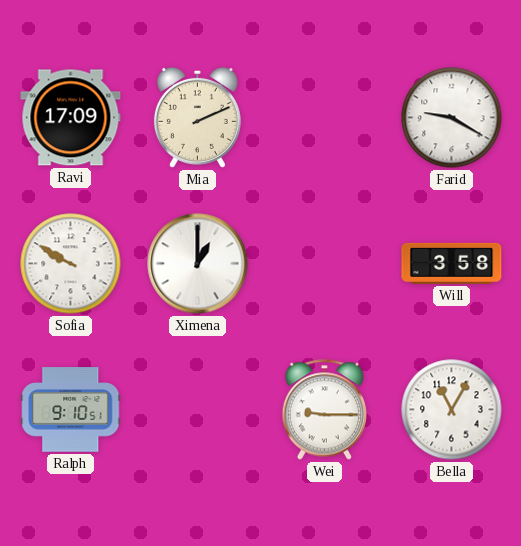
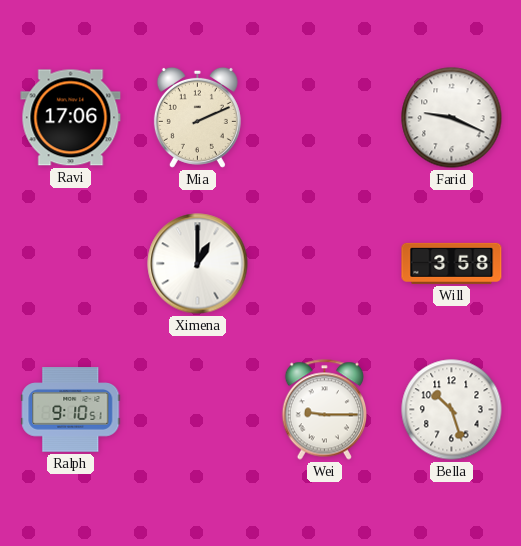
Ravi: 17:09 -> 17:06 (71, 118)
Farid: 9:20 -> 9:19 (452, 118)
Sofia: 9:50 -> none (71, 264)
Bella: 11:05 -> 10:27 (452, 410)
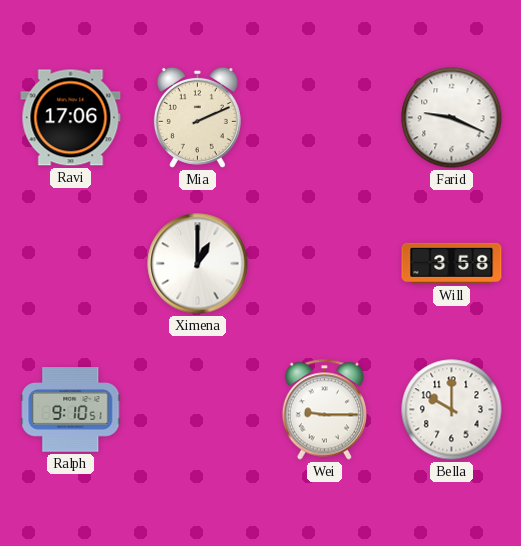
Bella: 10:27 -> 10:00 (452, 410)
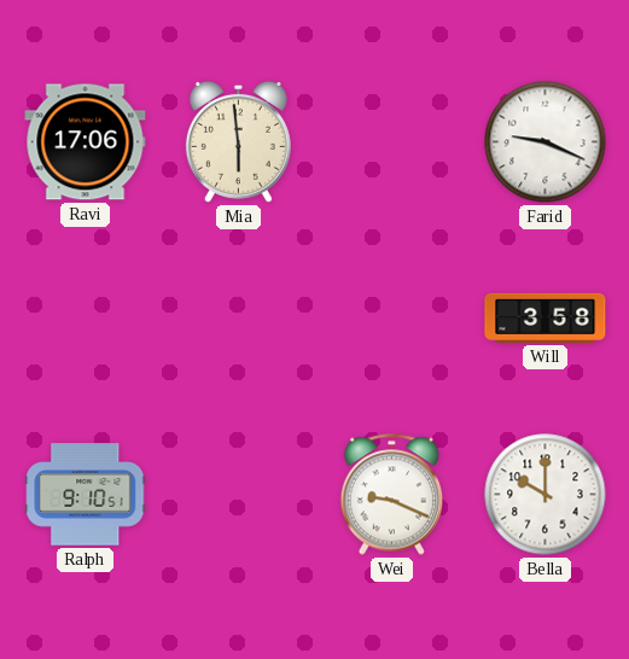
Mia: 2:11 -> 5:59 (238, 141)
Ximena: 1:00 -> none (198, 264)
Wei: 9:15 -> 9:19 (391, 495)
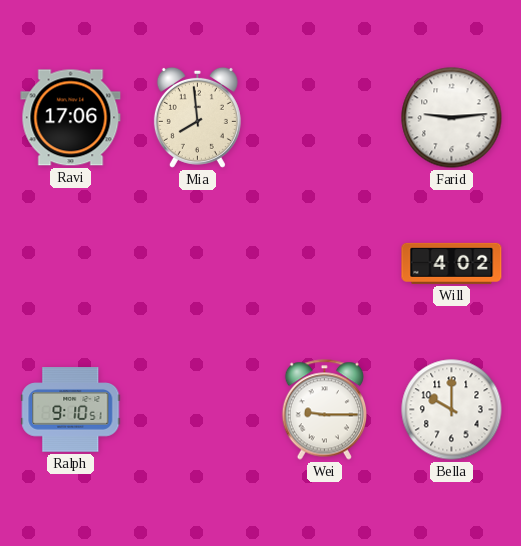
Mia: 5:59 -> 7:59 (197, 117)
Farid: 9:19 -> 9:14 (452, 118)
Will: 3:58 -> 4:02 (452, 263)
Wei: 9:19 -> 9:15 (324, 410)
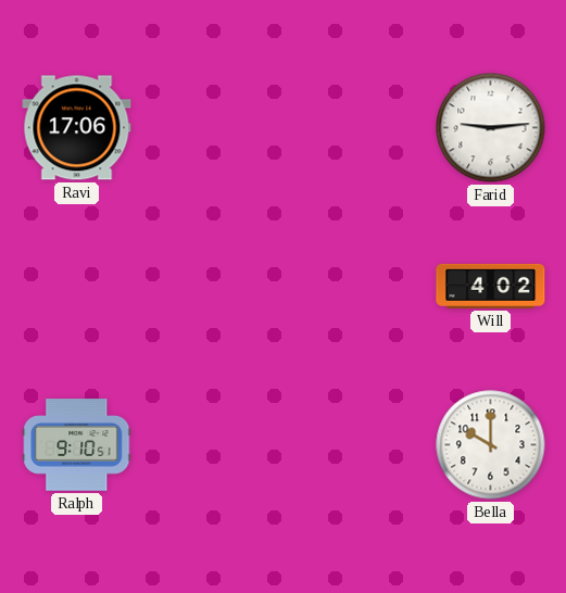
Mia: 7:59 -> none (197, 117)
Wei: 9:15 -> none (324, 410)
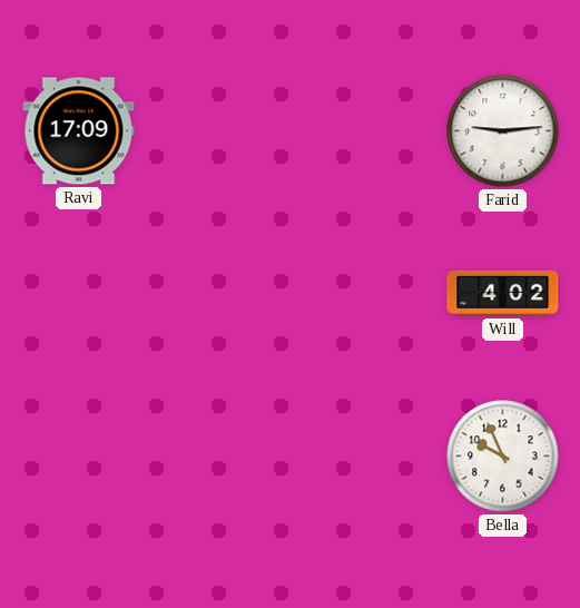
Ravi: 17:06 -> 17:09 (79, 131)
Ralph: 9:10 -> none (77, 445)
Bella: 10:00 -> 9:56 (503, 457)
